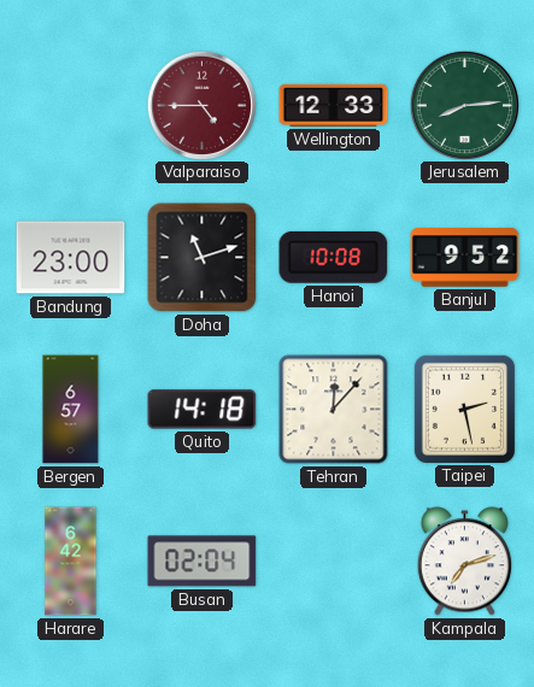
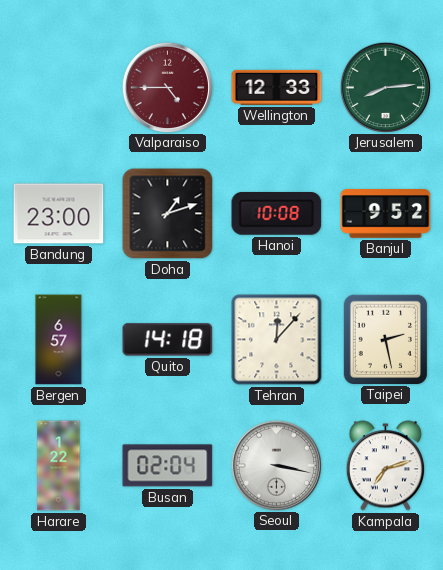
Doha: 11:12 -> 1:12 (168, 214)
Harare: 6:42 -> 1:22 (59, 466)
Seoul: none -> 3:17 (276, 465)
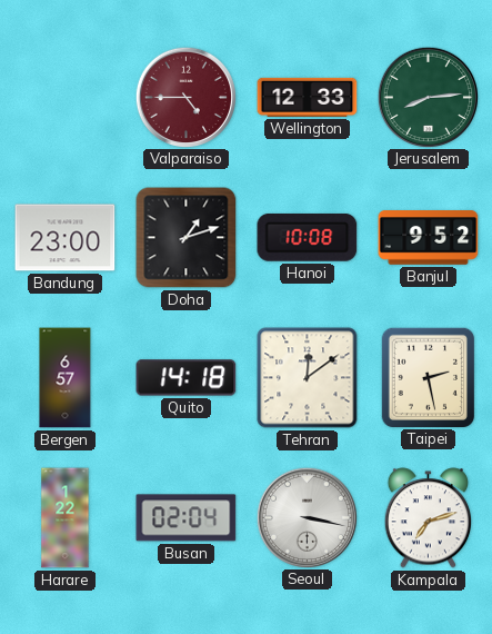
Tehran: 12:07 -> 12:09 (308, 378)
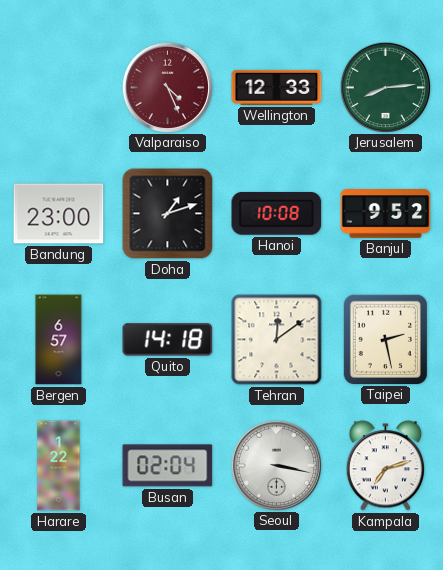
Valparaiso: 4:45 -> 4:26 (167, 87)
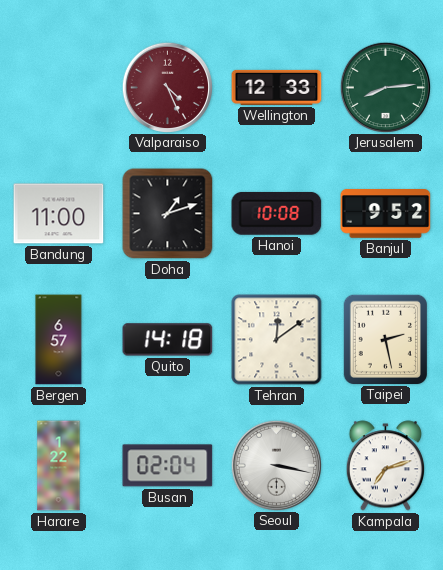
Bandung: 23:00 -> 11:00 (59, 214)
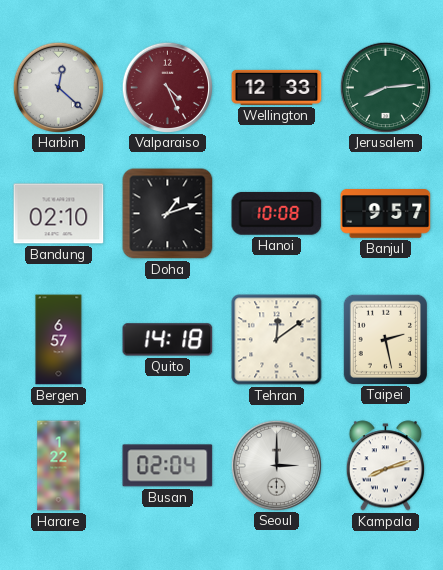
Harbin: none -> 12:22 (58, 87)
Bandung: 11:00 -> 02:10 (59, 214)
Banjul: 9:52 -> 9:57 (386, 214)
Seoul: 3:17 -> 3:00 (276, 465)
Kampala: 7:12 -> 8:12 (385, 466)
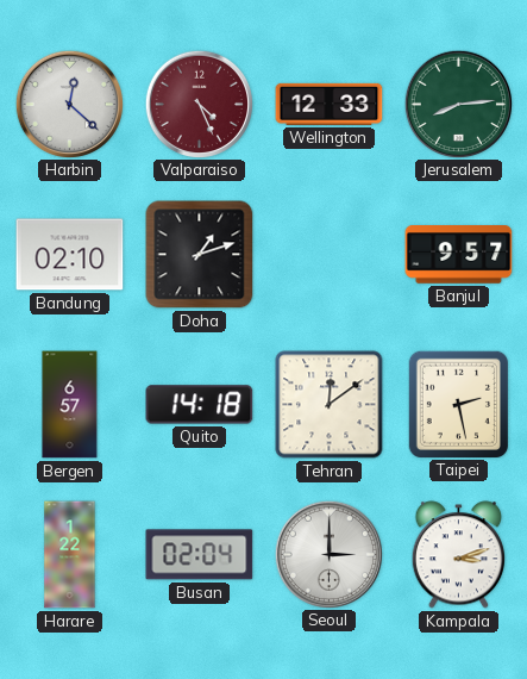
Hanoi: 10:08 -> none (277, 213)
Kampala: 8:12 -> 3:12 (458, 555)
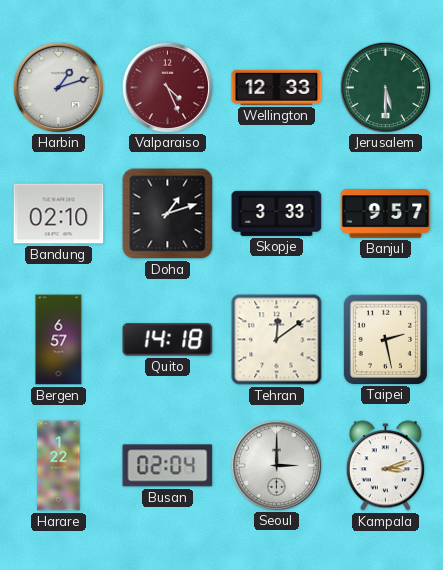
Harbin: 12:22 -> 1:12 (58, 87)
Jerusalem: 8:14 -> 5:30 (385, 87)
Skopje: none -> 3:33 (277, 213)
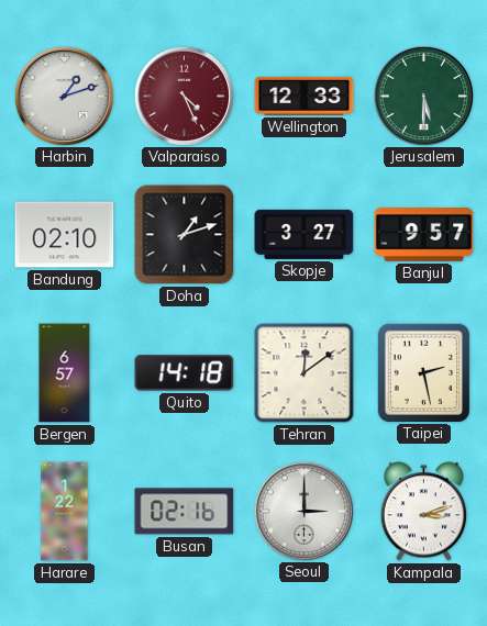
Skopje: 3:33 -> 3:27 (305, 234)
Busan: 02:04 -> 02:16 (185, 512)
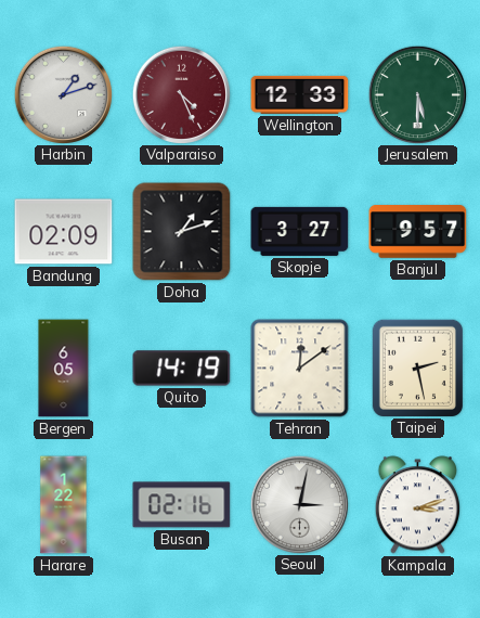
Bandung: 02:10 -> 02:09 (64, 232)
Bergen: 6:57 -> 6:05 (64, 369)
Quito: 14:18 -> 14:19 (182, 369)
Seoul: 3:00 -> 3:02 (299, 504)
